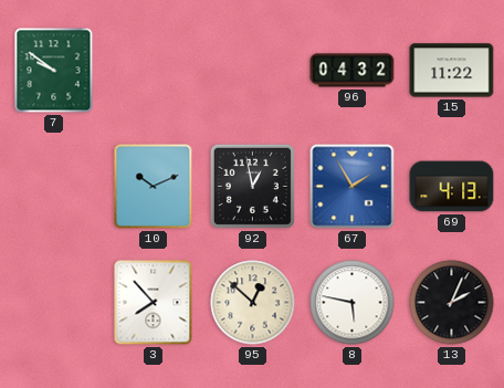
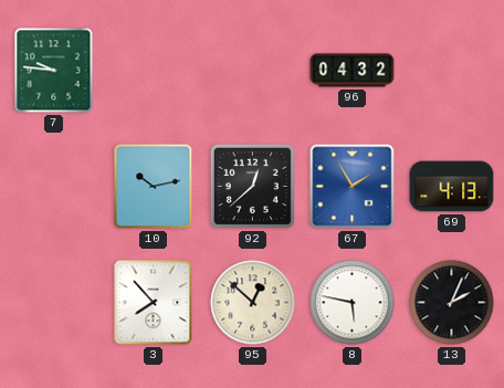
7: 9:51 -> 9:46 (54, 71)
15: 11:22 -> none (452, 71)
10: 10:11 -> 10:13 (154, 187)
92: 12:58 -> 12:38 (252, 186)
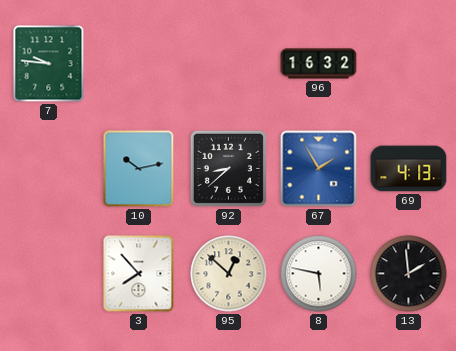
96: 04:32 -> 16:32 (319, 64)
92: 12:38 -> 8:38 (228, 168)
13: 2:04 -> 1:59 (409, 274)
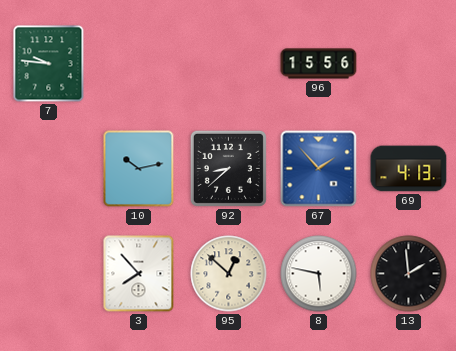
96: 16:32 -> 15:56 (319, 64)
67: 1:55 -> 1:53 (319, 169)
